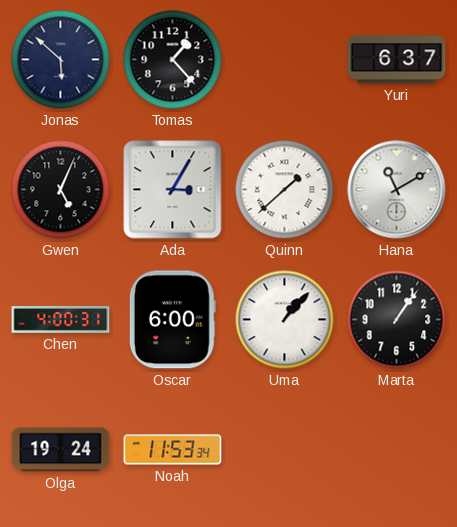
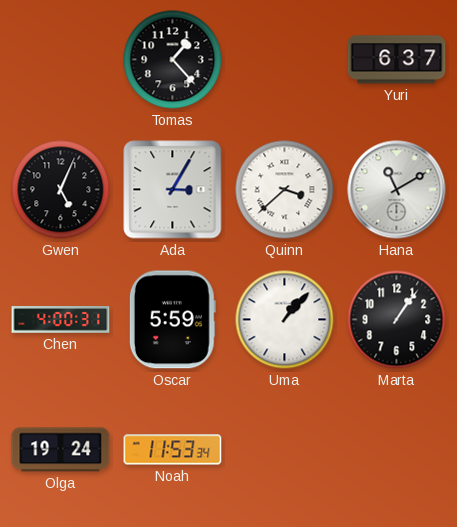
Jonas: 5:52 -> none (61, 60)
Quinn: 1:38 -> 3:38 (285, 190)
Oscar: 6:00 -> 5:59 (172, 320)
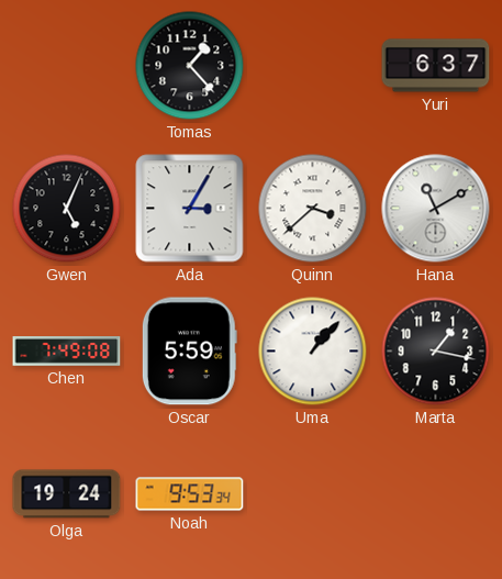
Chen: 4:00 -> 7:49 (67, 352)
Marta: 1:06 -> 1:17 (436, 352)
Noah: 11:53 -> 9:53 (190, 494)
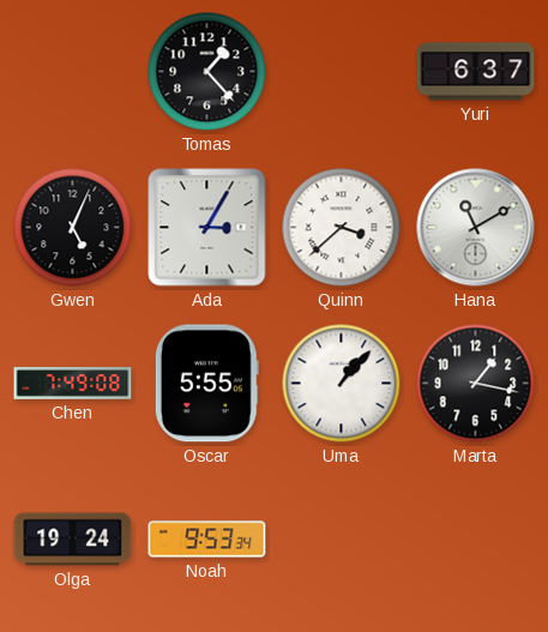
Oscar: 5:59 -> 5:55 (206, 384)
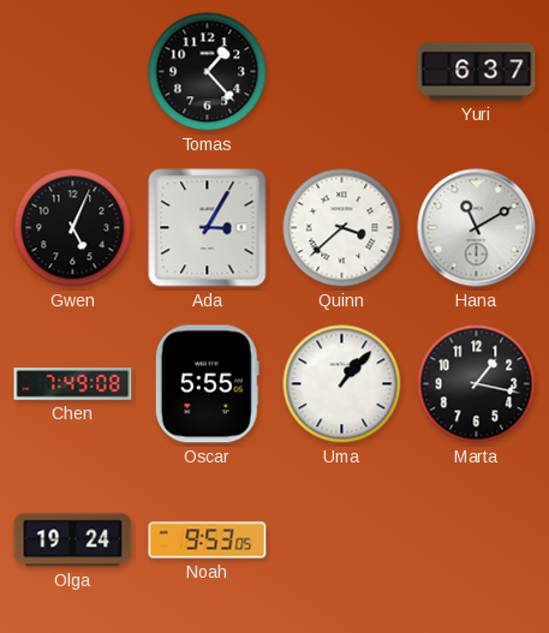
Noah: 9:53:34 -> 9:53:05 (208, 541)
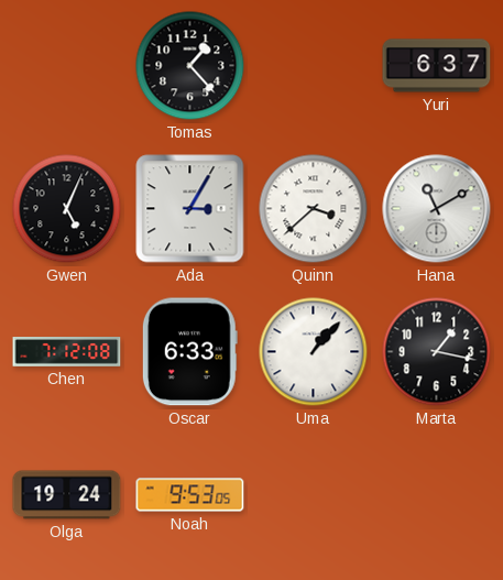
Chen: 7:49 -> 7:12 (67, 352)
Oscar: 5:55 -> 6:33 (189, 352)
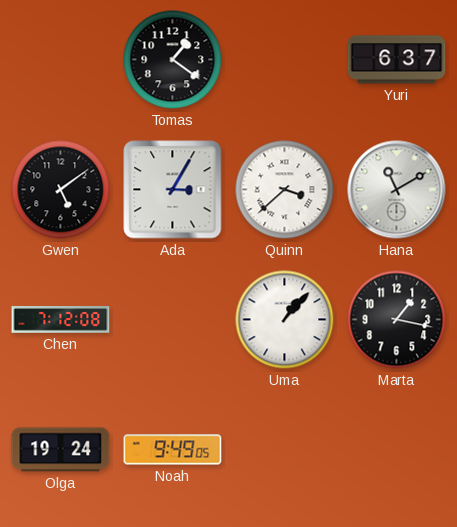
Tomas: 1:23 -> 1:21 (173, 60)
Gwen: 5:04 -> 5:09 (61, 190)
Oscar: 6:33 -> none (189, 352)
Noah: 9:53 -> 9:49 (173, 450)
